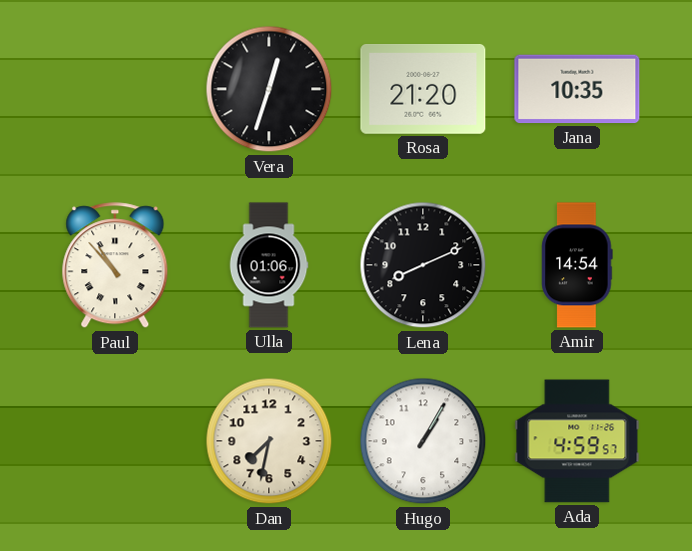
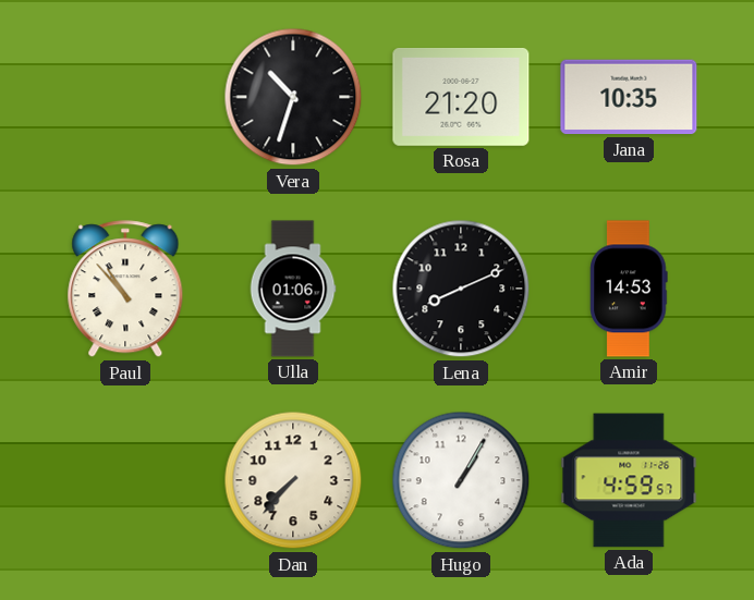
Vera: 12:33 -> 10:33 (293, 97)
Amir: 14:54 -> 14:53 (629, 289)
Dan: 7:32 -> 7:37 (293, 480)
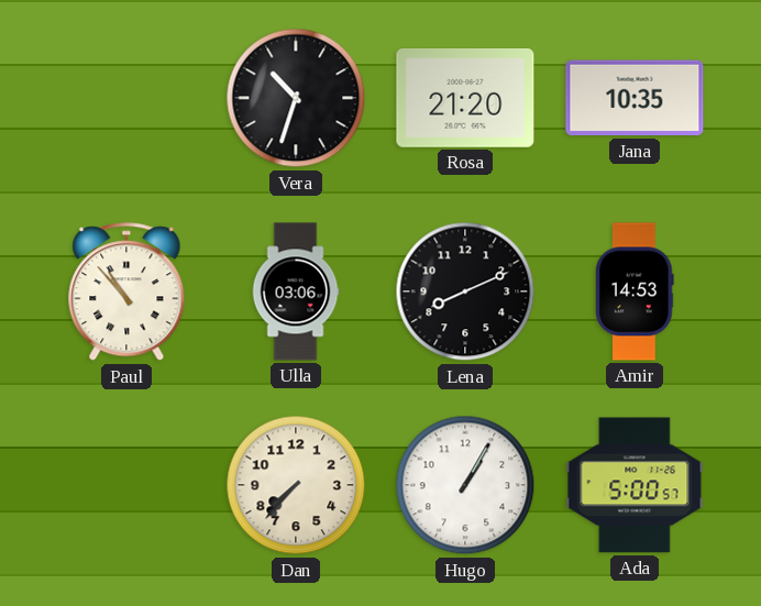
Ulla: 01:06 -> 03:06 (296, 291)
Ada: 4:59 -> 5:00 (635, 485)
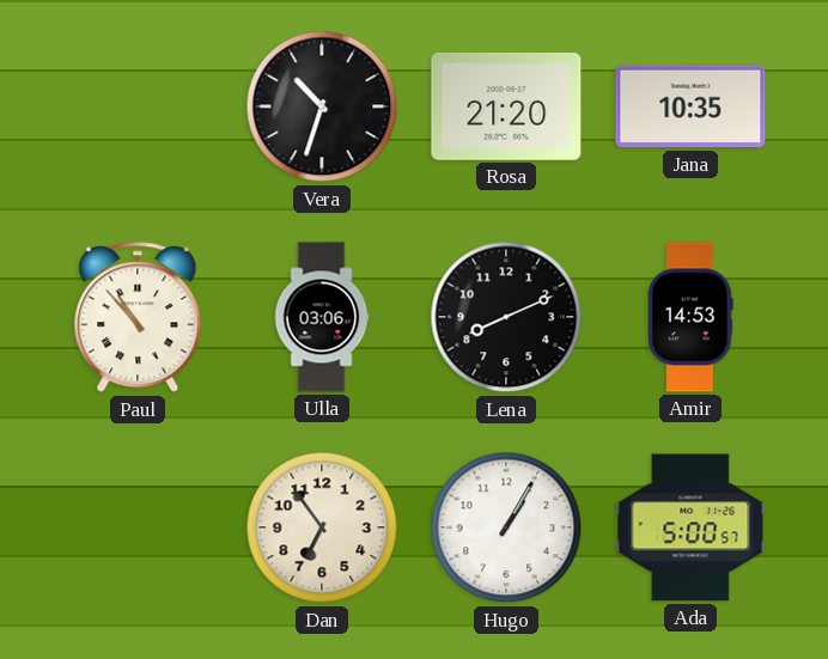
Dan: 7:37 -> 6:54 (322, 527)
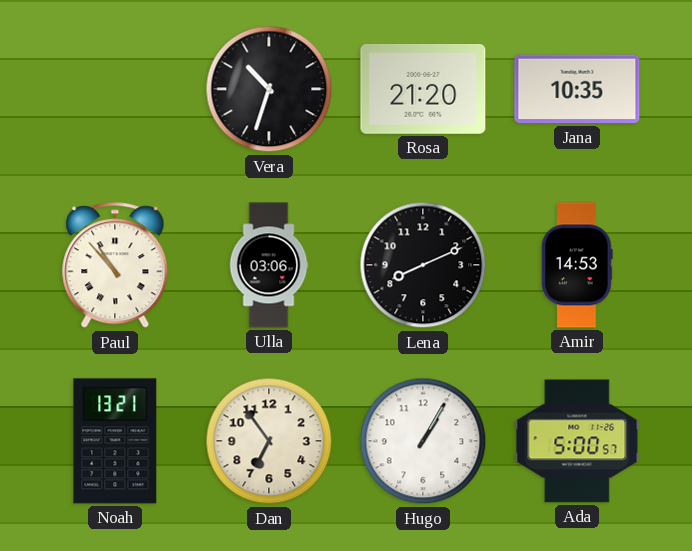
Noah: none -> 13:21 (115, 441)
